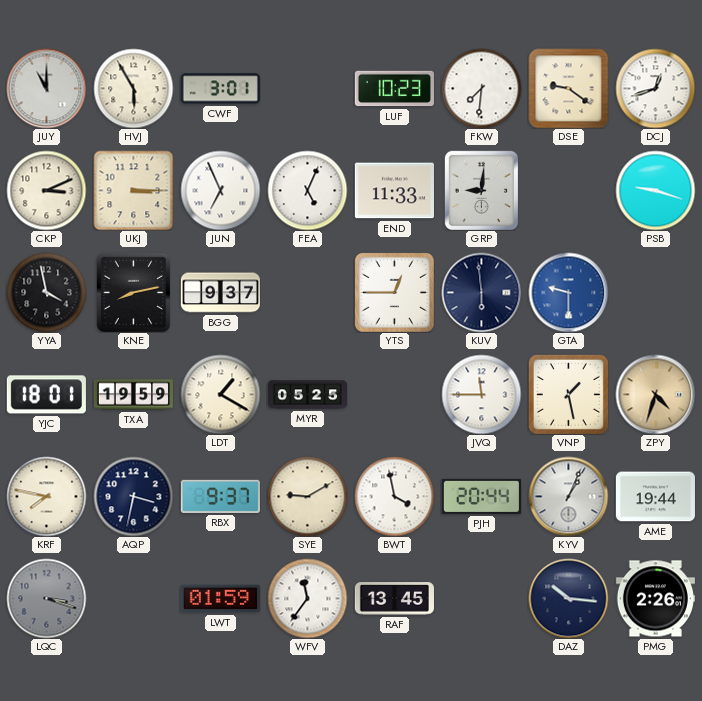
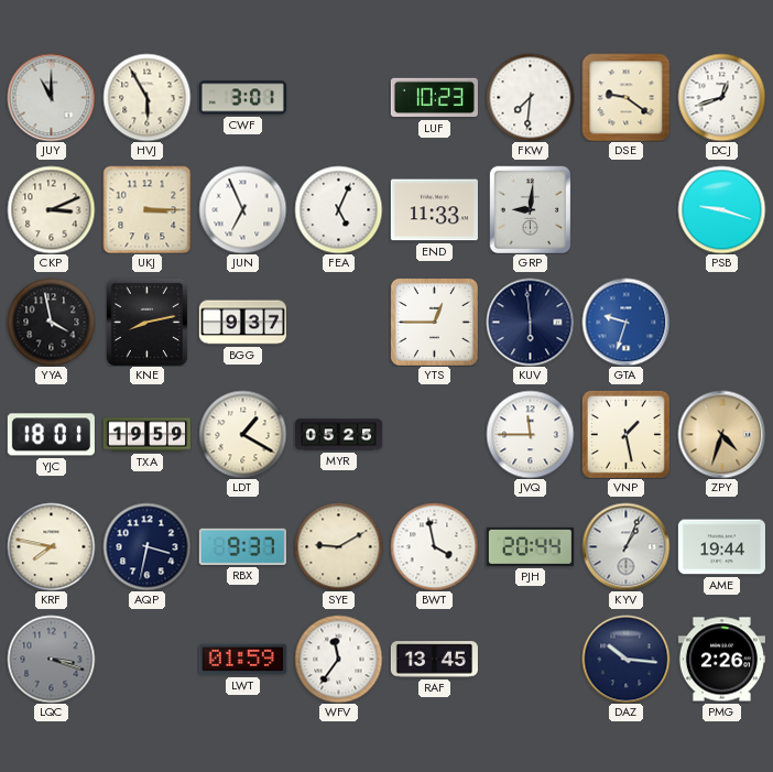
GTA: 9:30 -> 9:33 (625, 322)
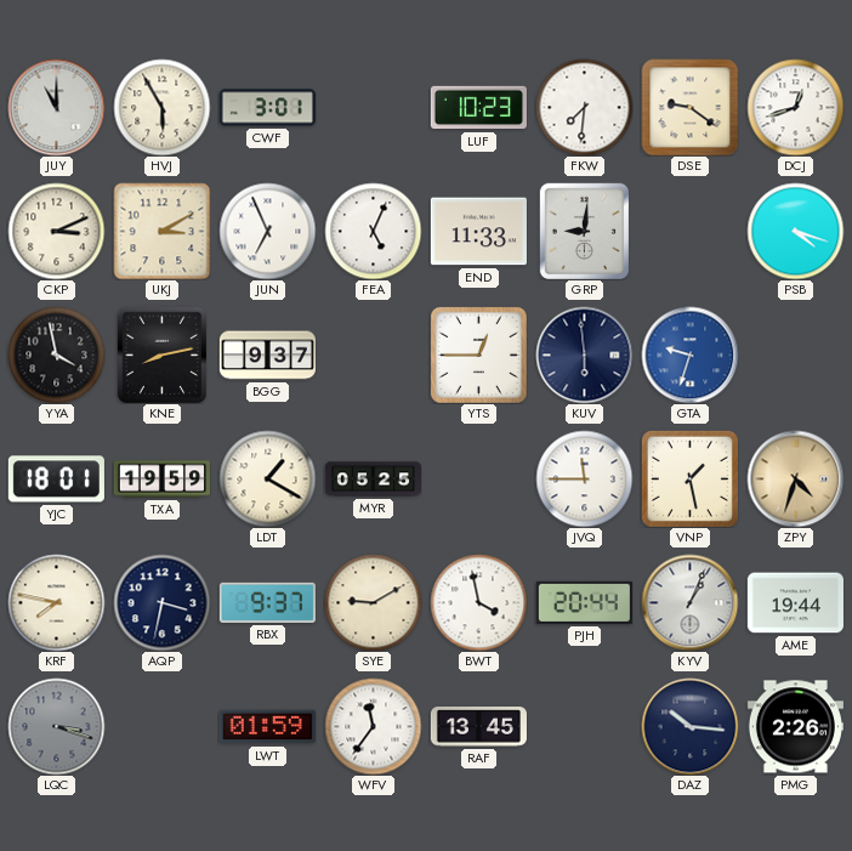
UKJ: 3:15 -> 3:10 (161, 231)
PSB: 9:18 -> 4:18 (795, 231)
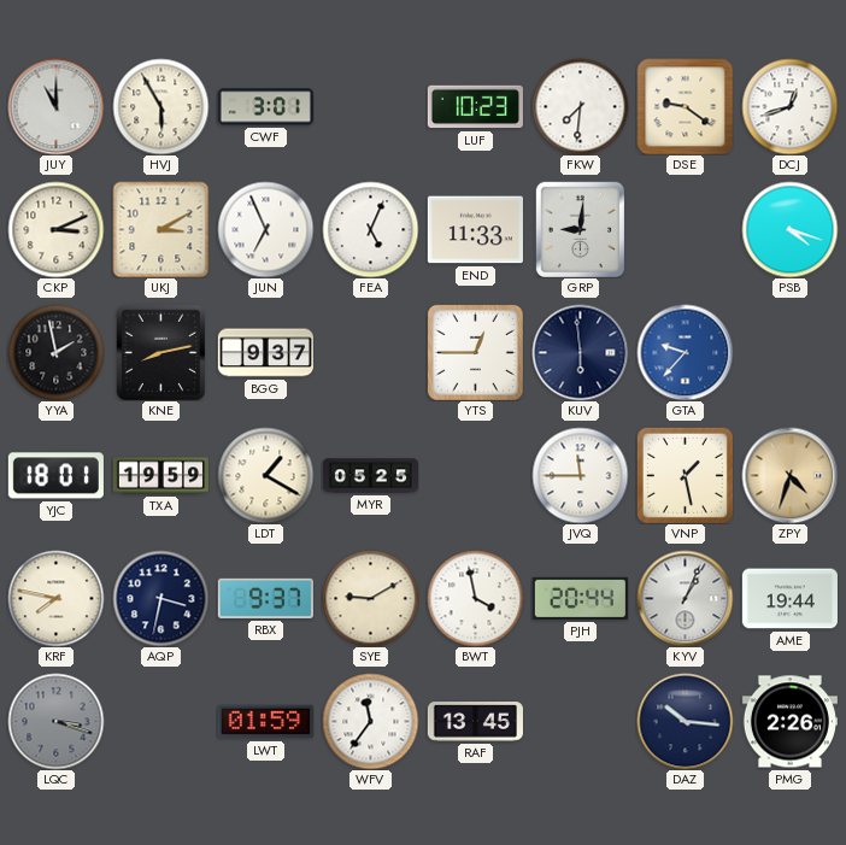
YYA: 3:58 -> 1:58 (55, 352)
GTA: 9:33 -> 9:37 (685, 352)
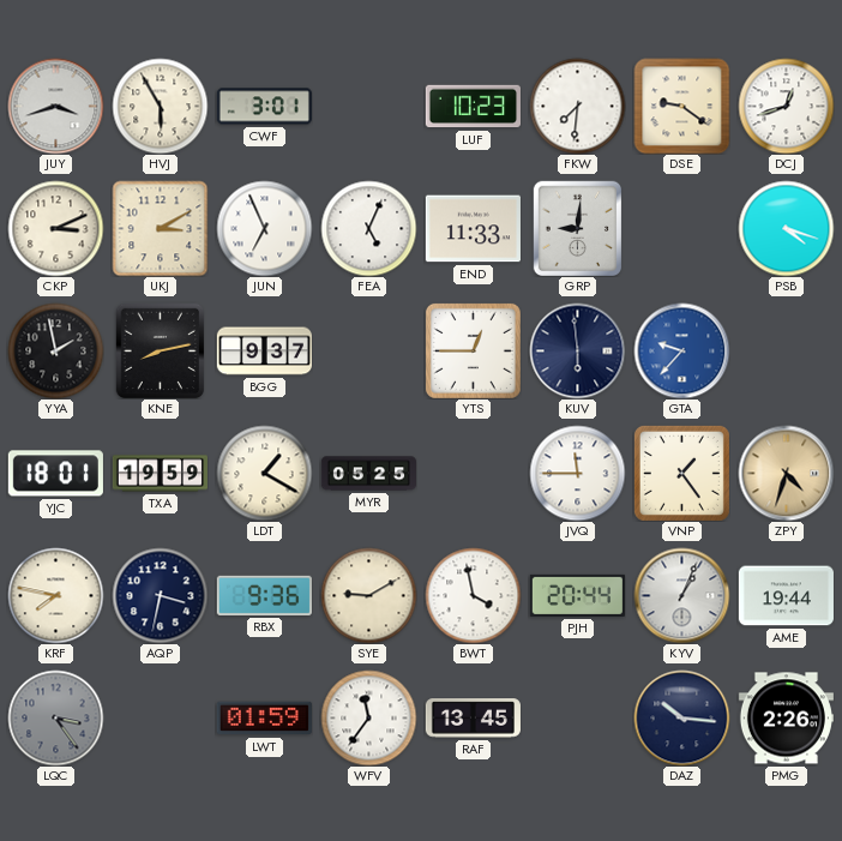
JUY: 11:00 -> 3:42 (55, 106)
VNP: 1:28 -> 1:24 (681, 473)
RBX: 9:37 -> 9:36 (264, 595)
LQC: 3:18 -> 3:24 (55, 717)
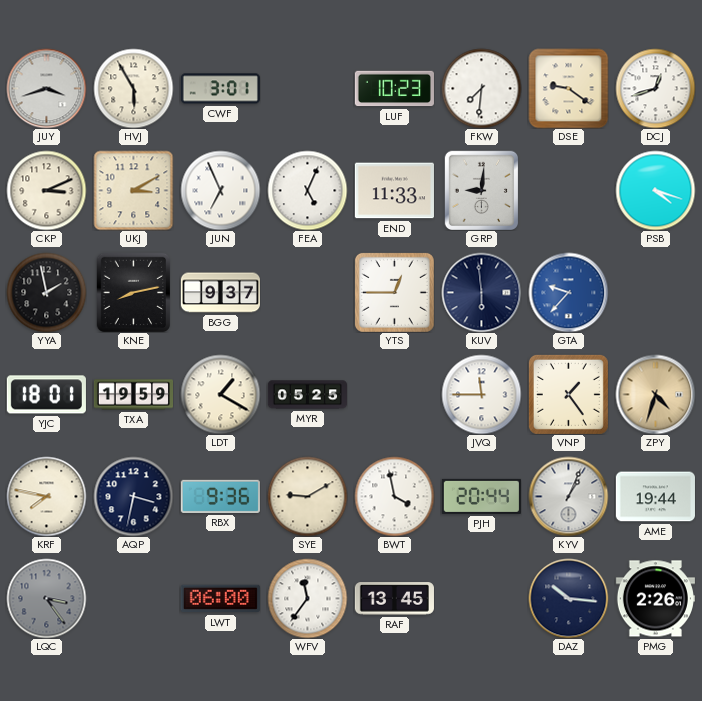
LWT: 01:59 -> 06:00 (220, 599)
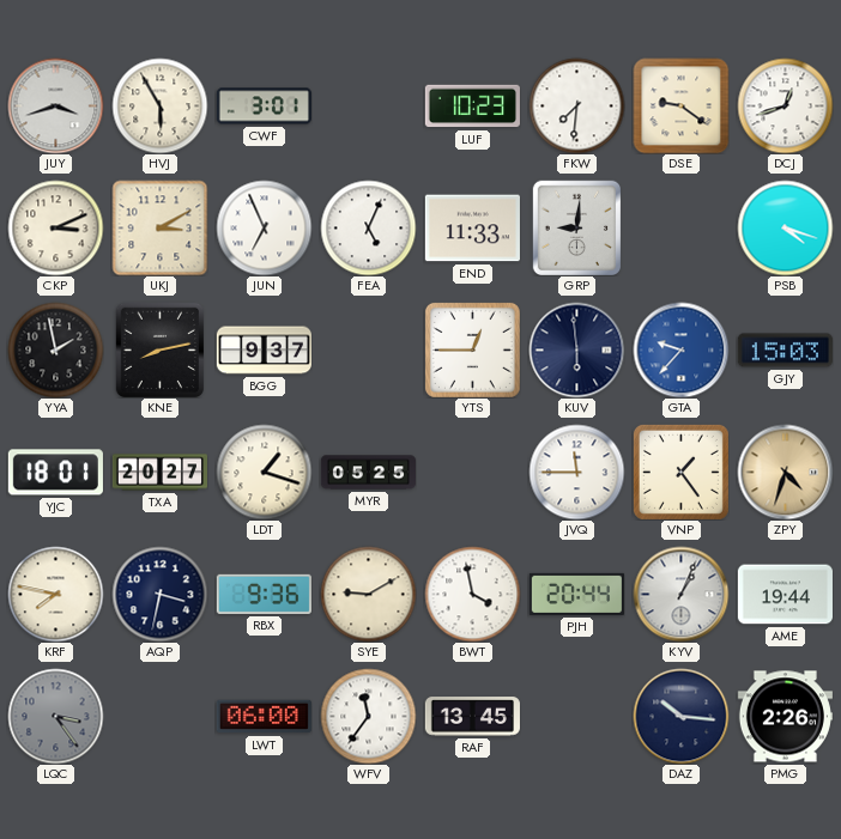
GJY: none -> 15:03 (785, 351)
TXA: 19:59 -> 20:27 (159, 473)
LDT: 1:20 -> 1:18 (264, 472)
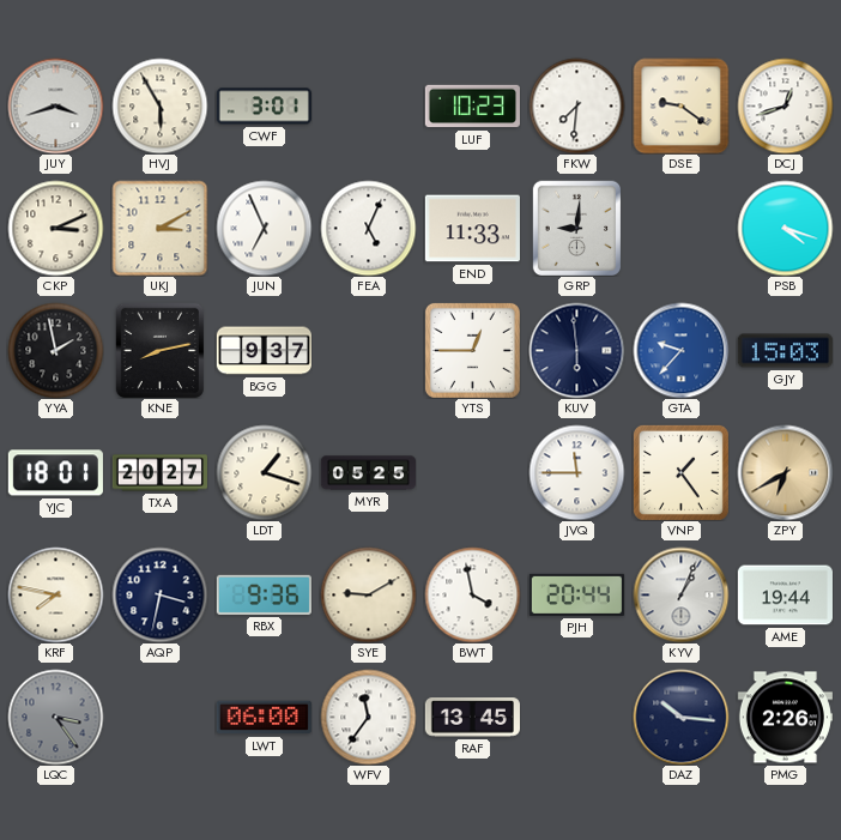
ZPY: 4:33 -> 6:40 (785, 472)
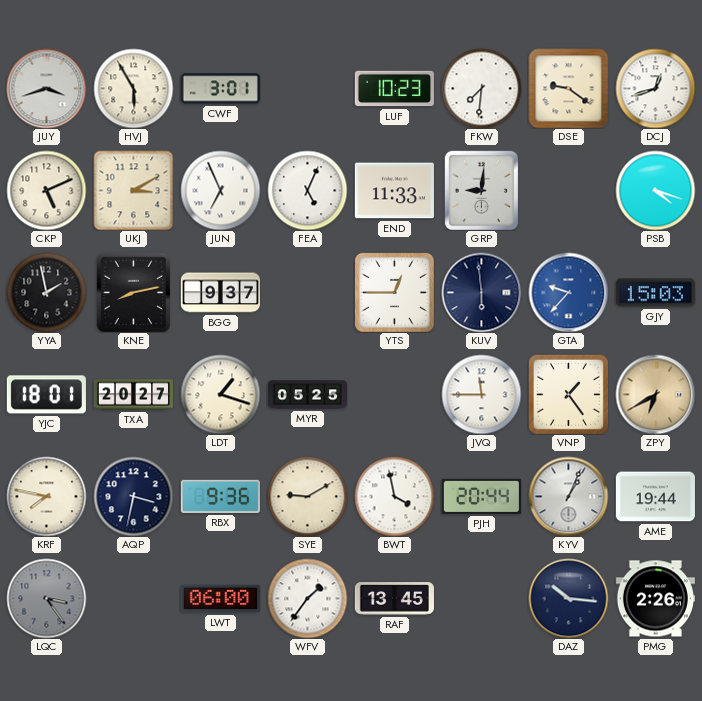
CKP: 3:11 -> 5:11 (46, 190)
WFV: 11:36 -> 1:36 (307, 598)
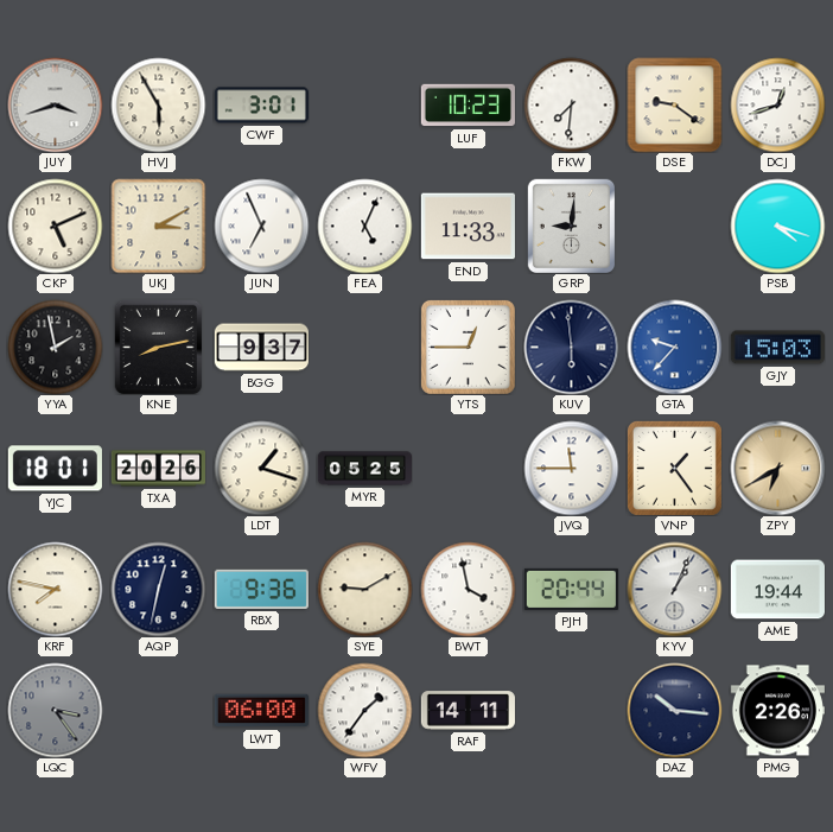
TXA: 20:27 -> 20:26 (158, 469)
AQP: 3:32 -> 12:32 (158, 589)
RAF: 13:45 -> 14:11 (468, 711)
